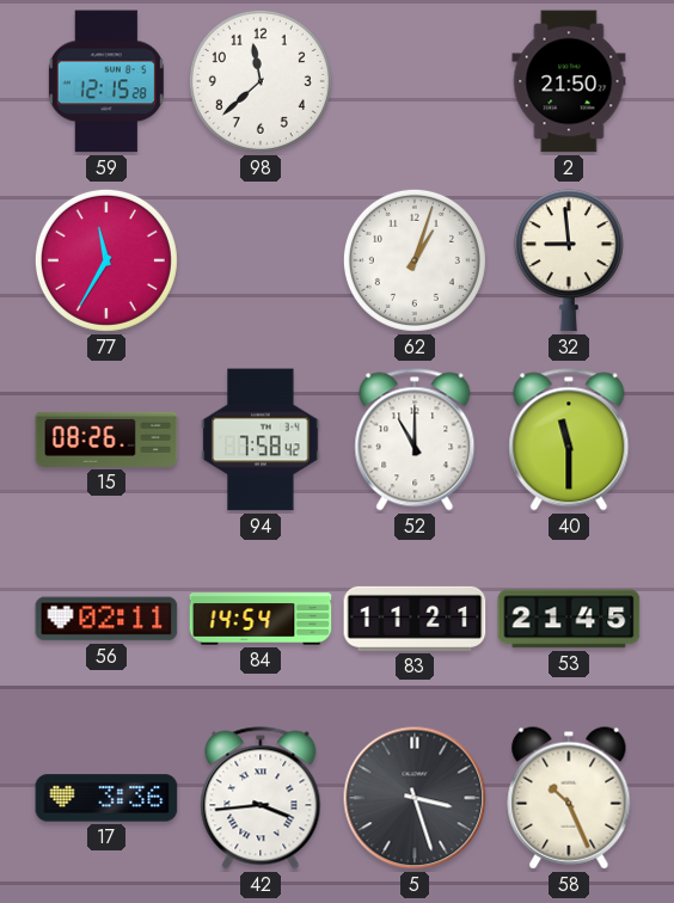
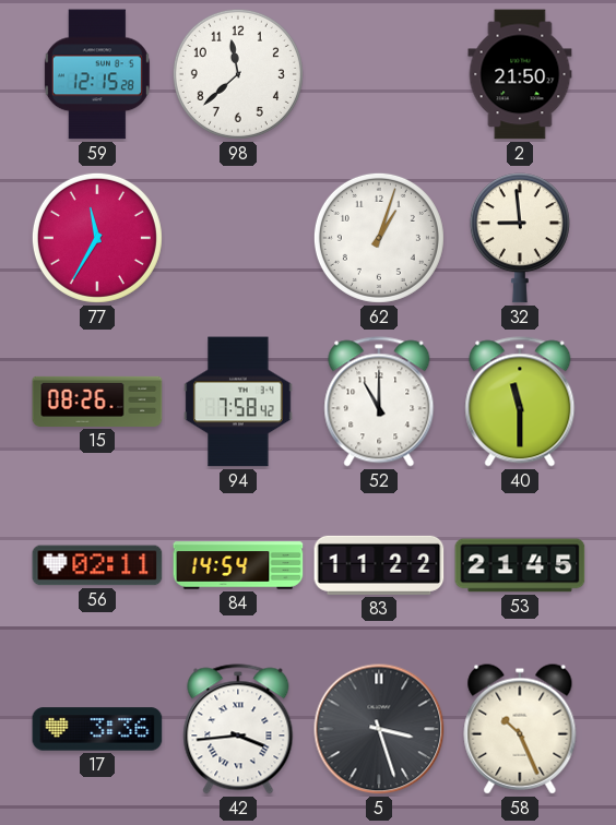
83: 11:21 -> 11:22 (379, 565)
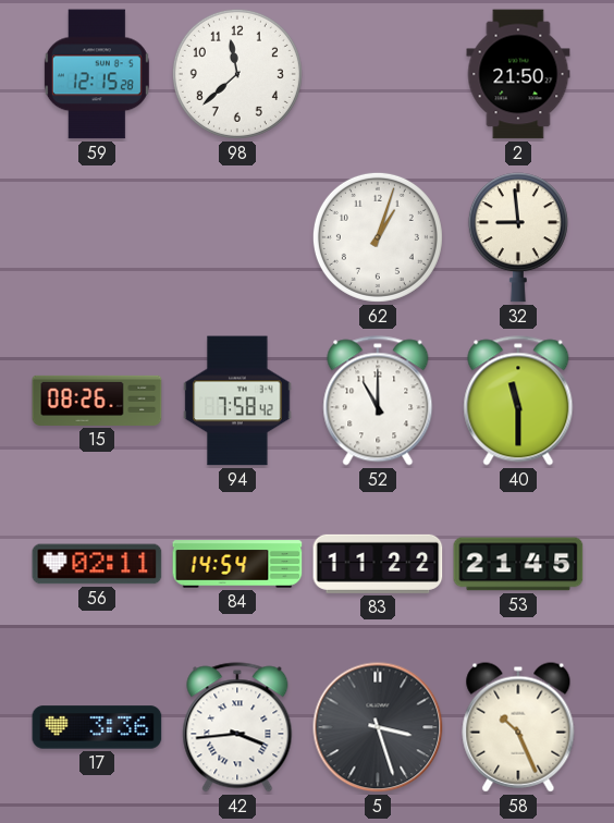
77: 11:35 -> none (97, 238)
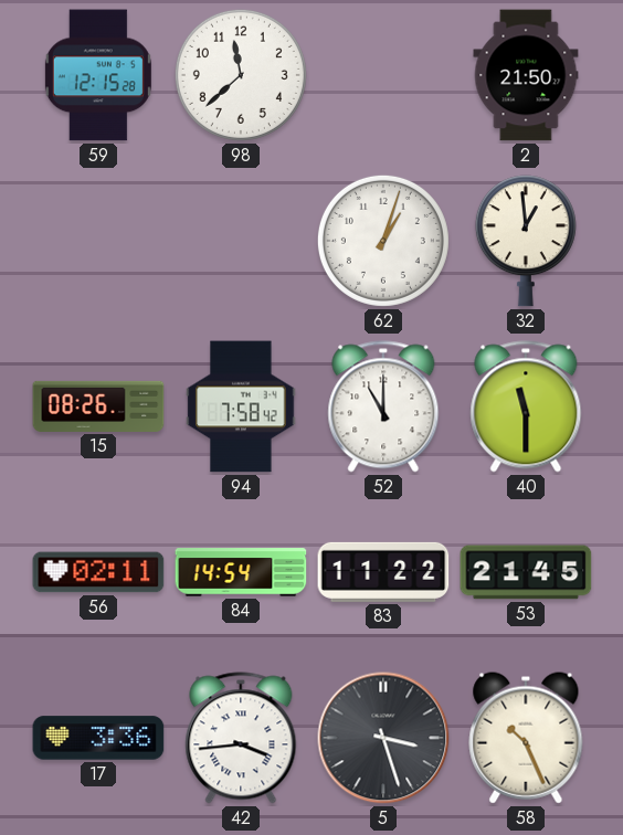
32: 8:59 -> 12:59 (526, 241)
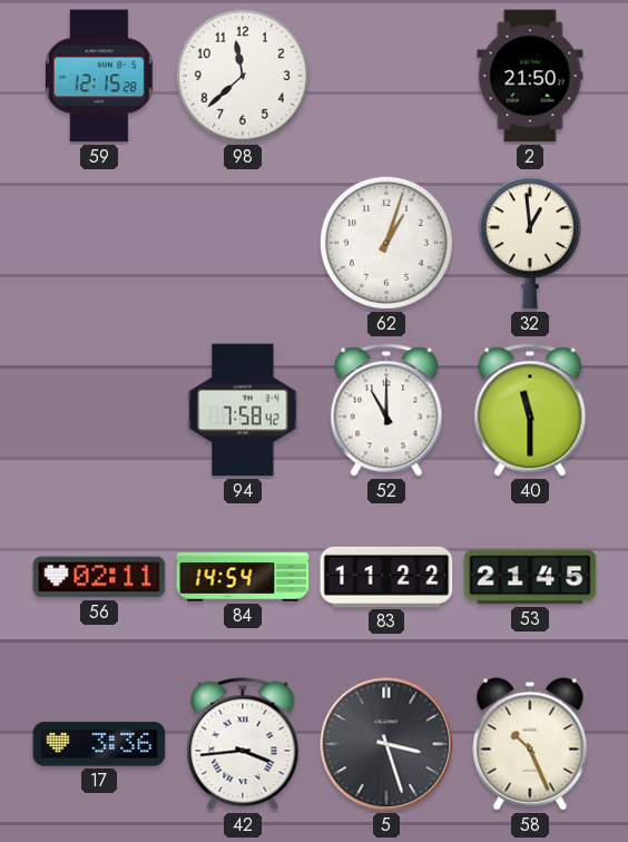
15: 08:26 -> none (98, 406)
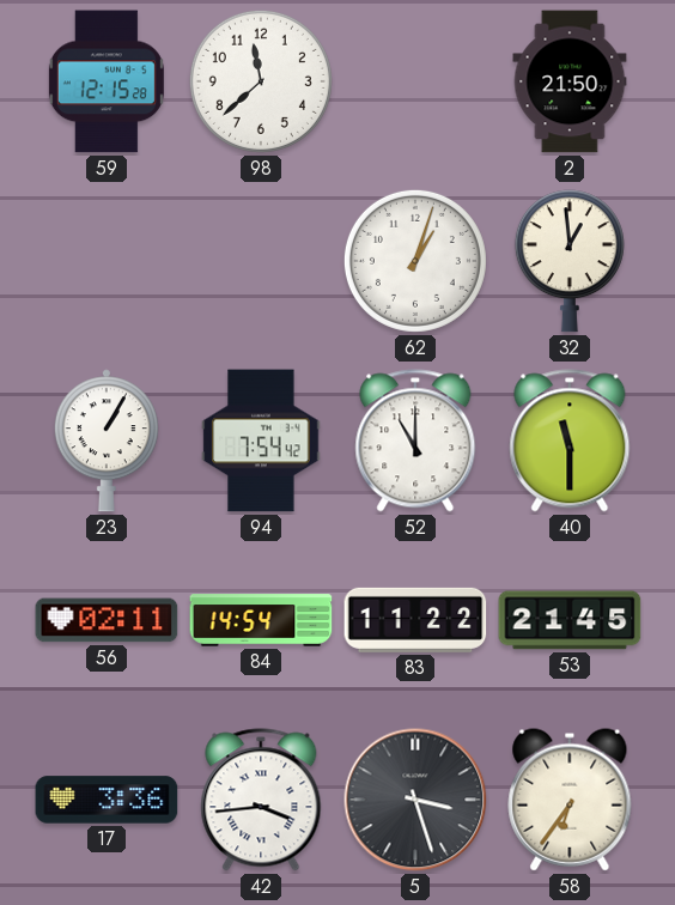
23: none -> 1:05 (107, 441)
94: 7:58 -> 7:54 (261, 441)
58: 10:26 -> 6:36 (570, 800)
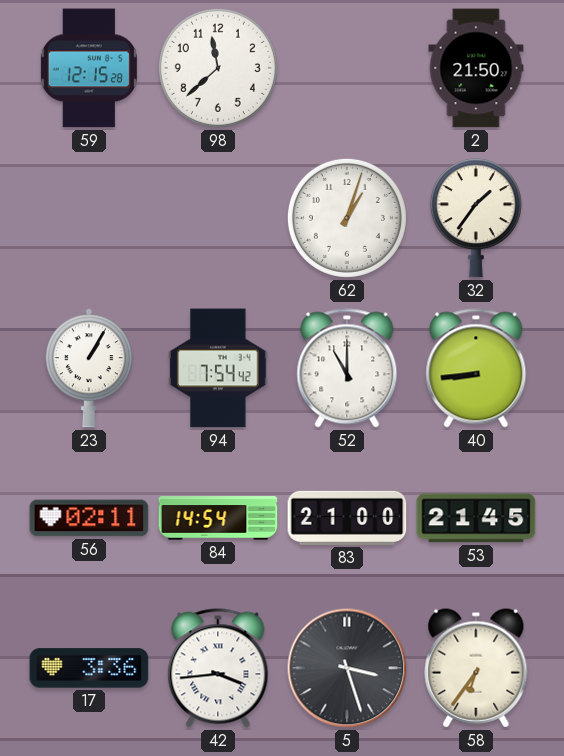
32: 12:59 -> 1:36 (476, 218)
40: 11:30 -> 8:44 (476, 368)
83: 11:22 -> 21:00 (347, 518)
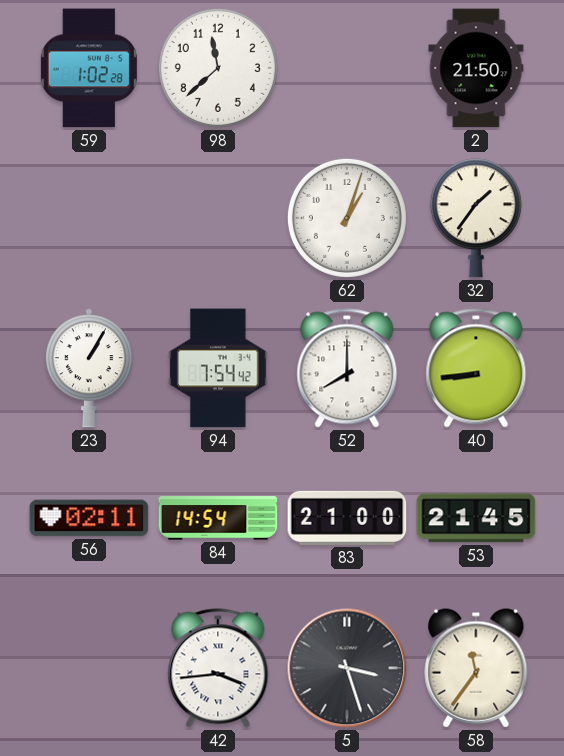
59: 12:15 -> 1:02 (89, 68)
52: 11:00 -> 8:00 (347, 368)
17: 3:36 -> none (89, 668)
58: 6:36 -> 11:36 (476, 668)
